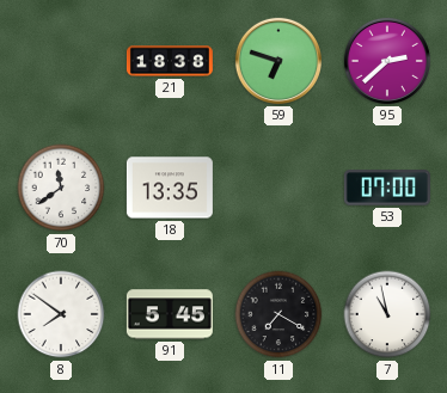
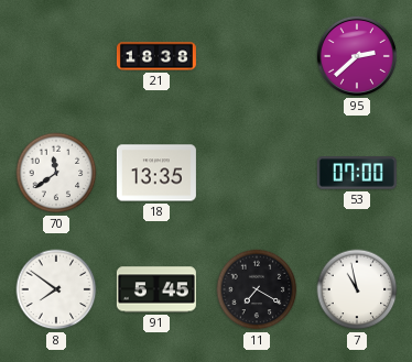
59: 6:48 -> none (278, 61)
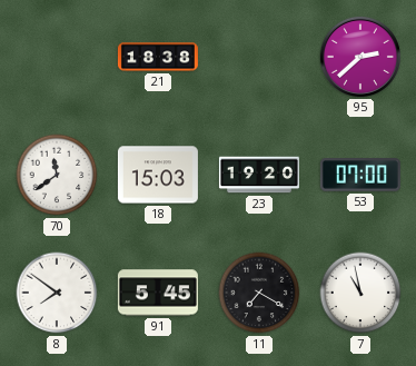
18: 13:35 -> 15:03 (158, 175)
23: none -> 19:20 (259, 175)
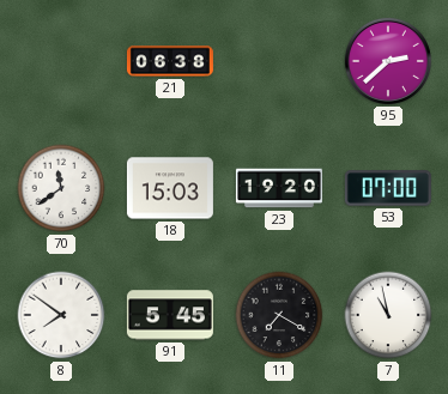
21: 18:38 -> 06:38 (170, 61)
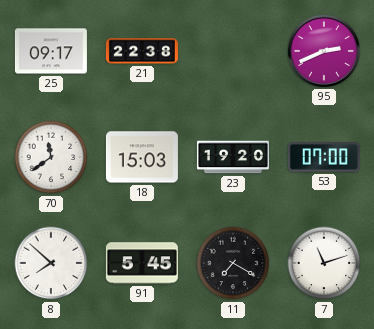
25: none -> 09:17 (51, 51)
21: 06:38 -> 22:38 (142, 51)
95: 2:38 -> 2:41 (324, 51)
8: 7:51 -> 7:52 (51, 263)
7: 10:58 -> 11:12 (324, 263)
